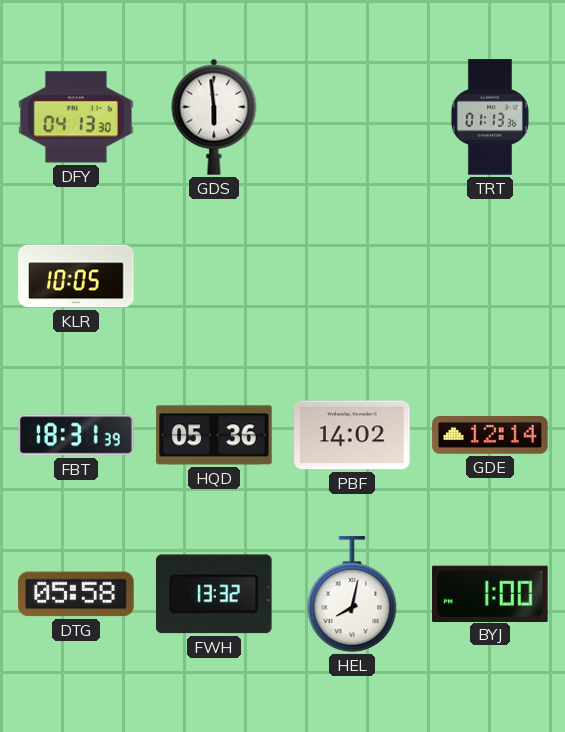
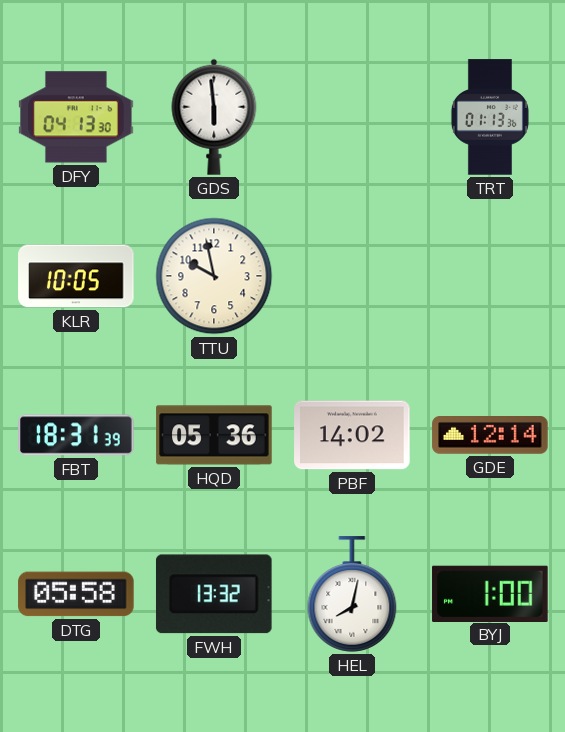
TTU: none -> 9:58 (214, 276)
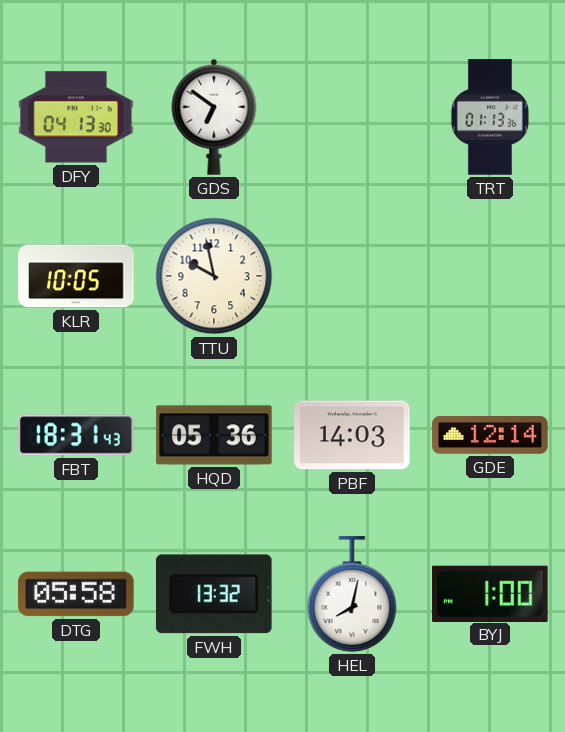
GDS: 5:59 -> 6:51 (214, 117)
FBT: 18:31:39 -> 18:31:43 (76, 435)
PBF: 14:02 -> 14:03 (352, 435)
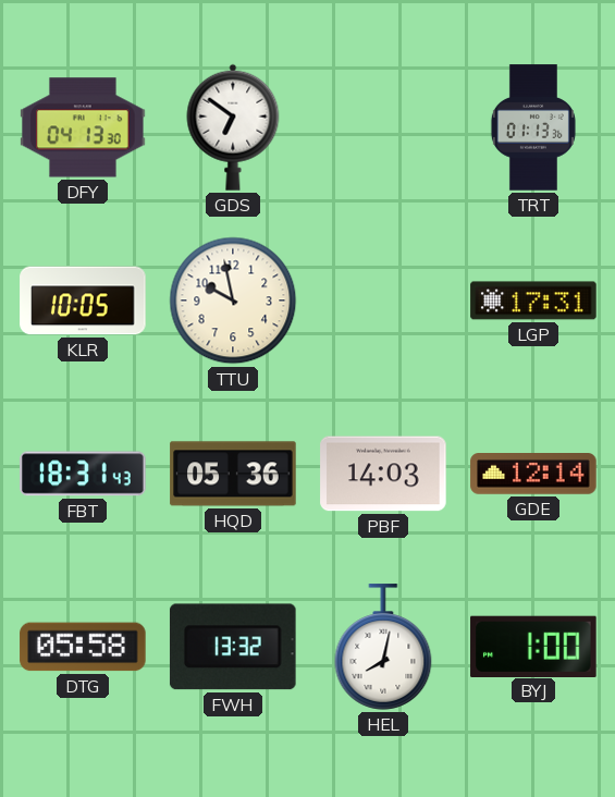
LGP: none -> 17:31 (533, 301)
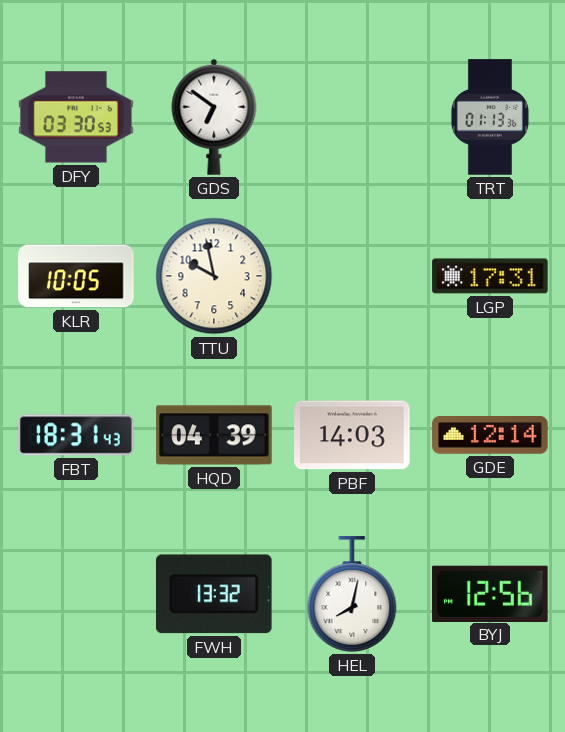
DFY: 04:13 -> 03:30 (76, 117)
HQD: 05:36 -> 04:39 (214, 435)
DTG: 05:58 -> none (83, 647)
BYJ: 1:00 -> 12:56 (490, 593)
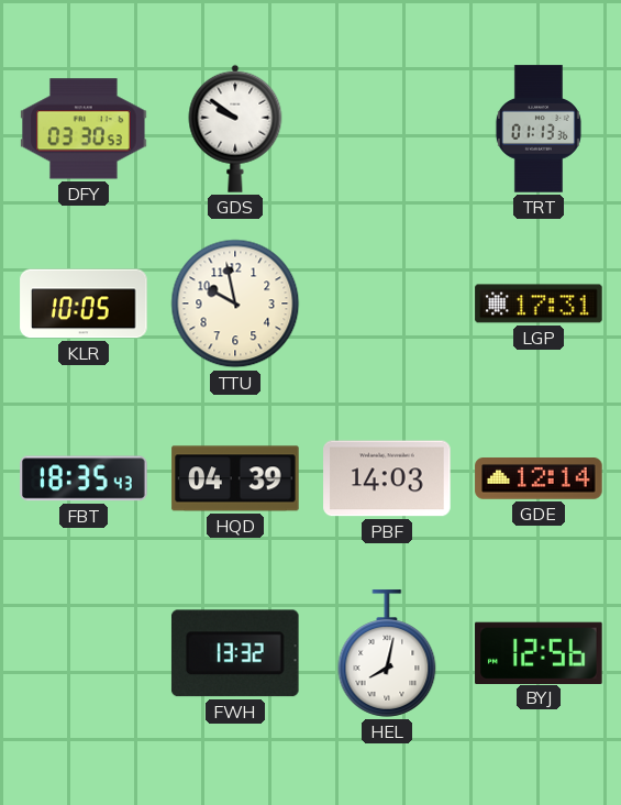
GDS: 6:51 -> 9:51 (235, 129)
FBT: 18:31 -> 18:35 (84, 478)
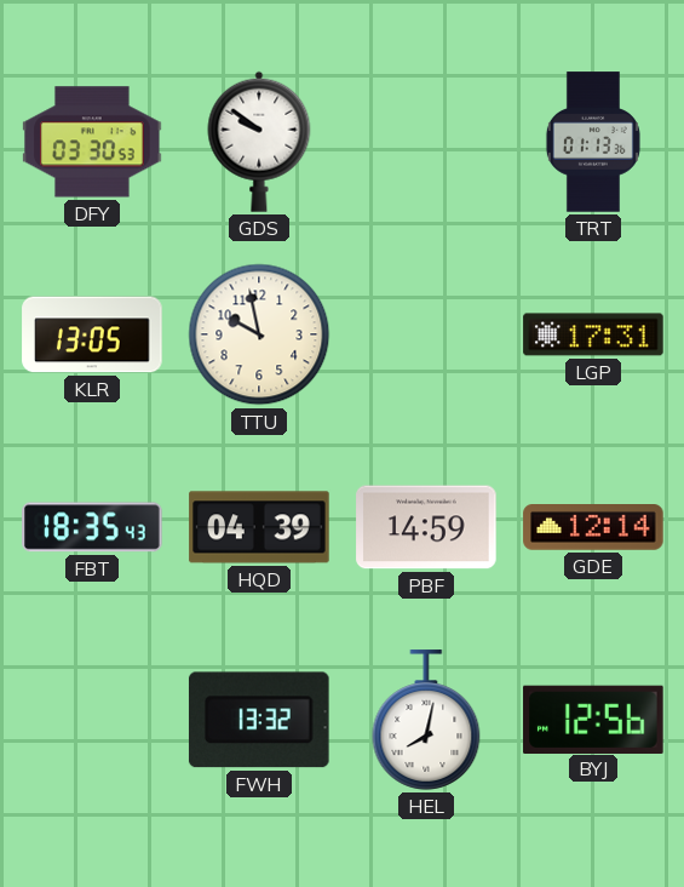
KLR: 10:05 -> 13:05 (92, 334)
PBF: 14:03 -> 14:59 (426, 527)
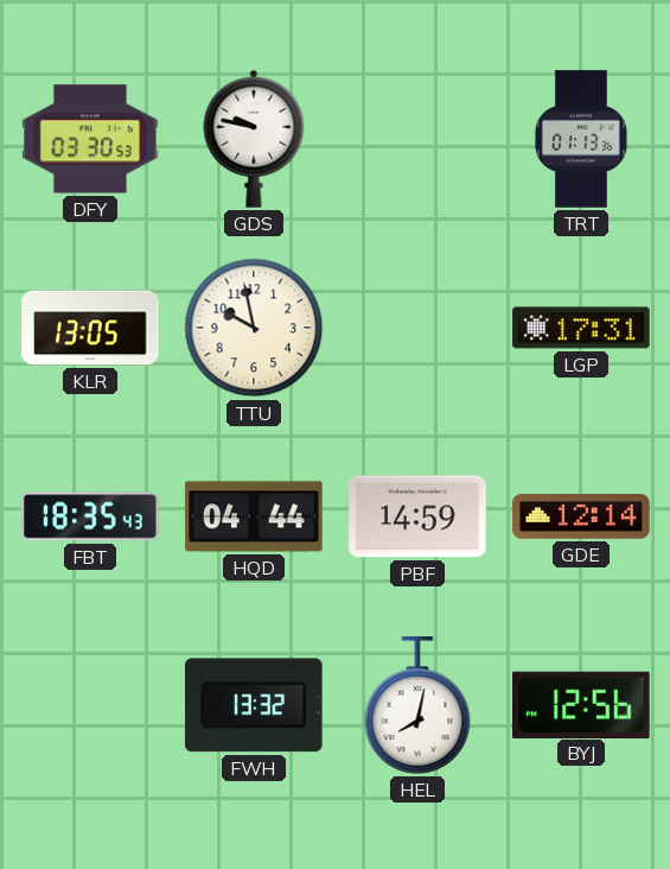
GDS: 9:51 -> 9:47 (254, 139)
HQD: 04:39 -> 04:44 (254, 516)
